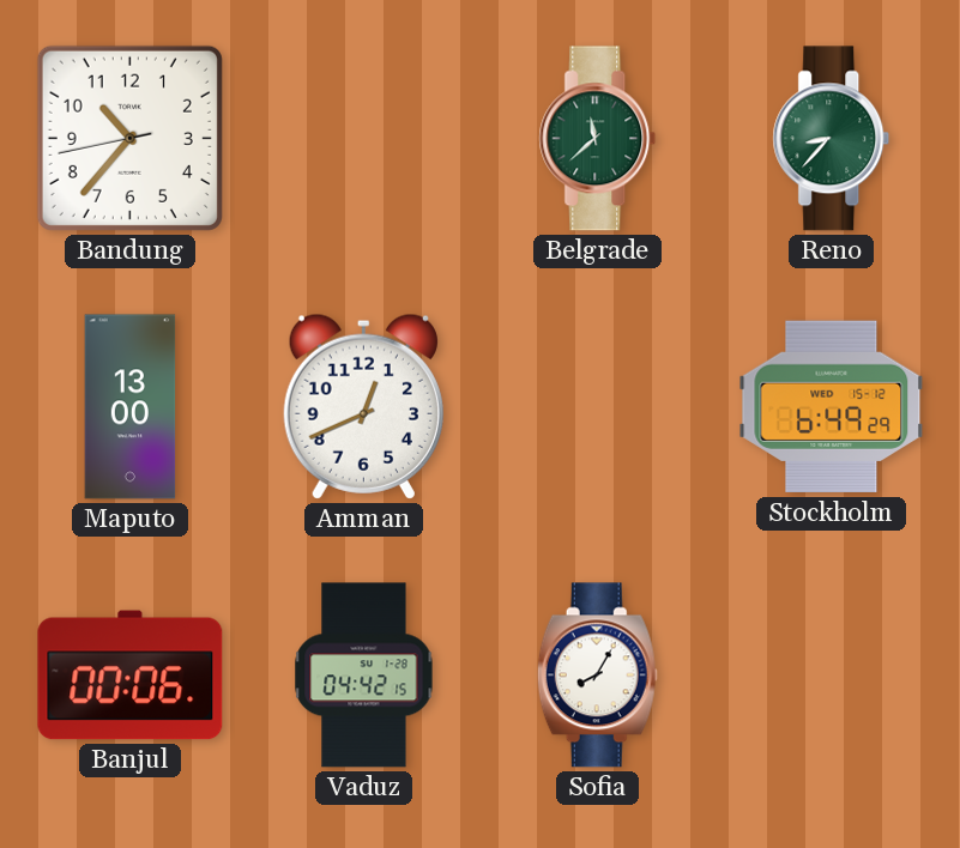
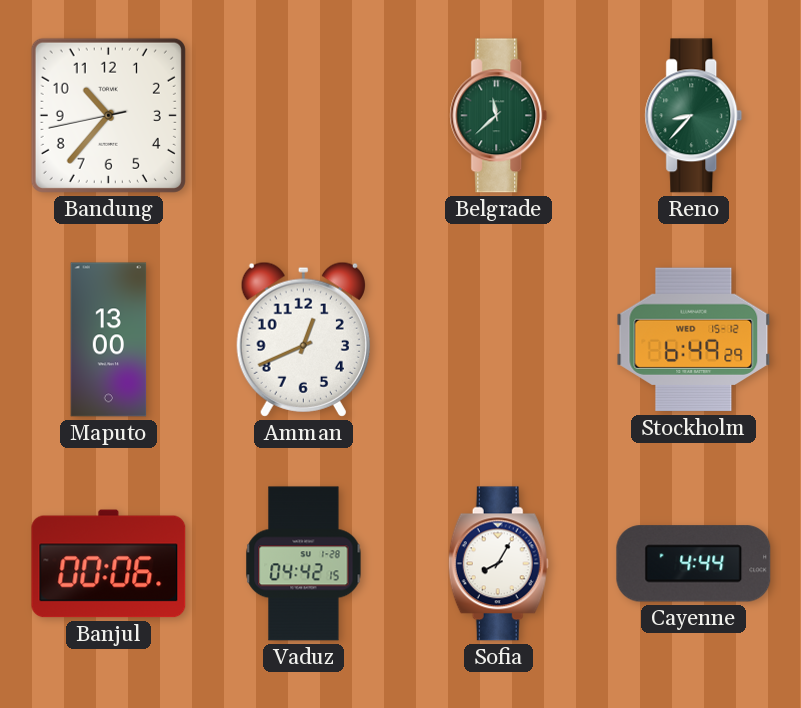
Cayenne: none -> 4:44 (694, 564)
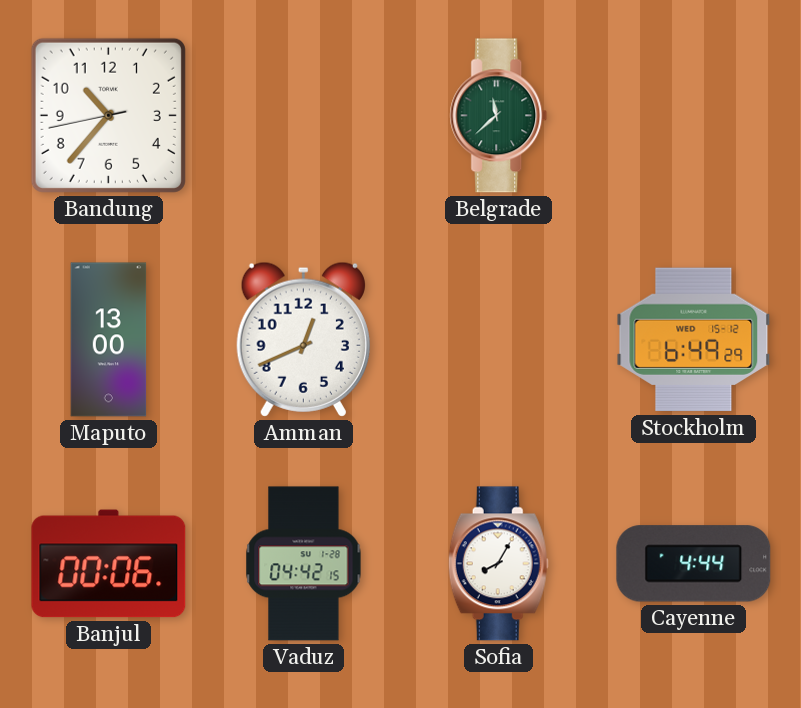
Reno: 8:37 -> none (694, 116)
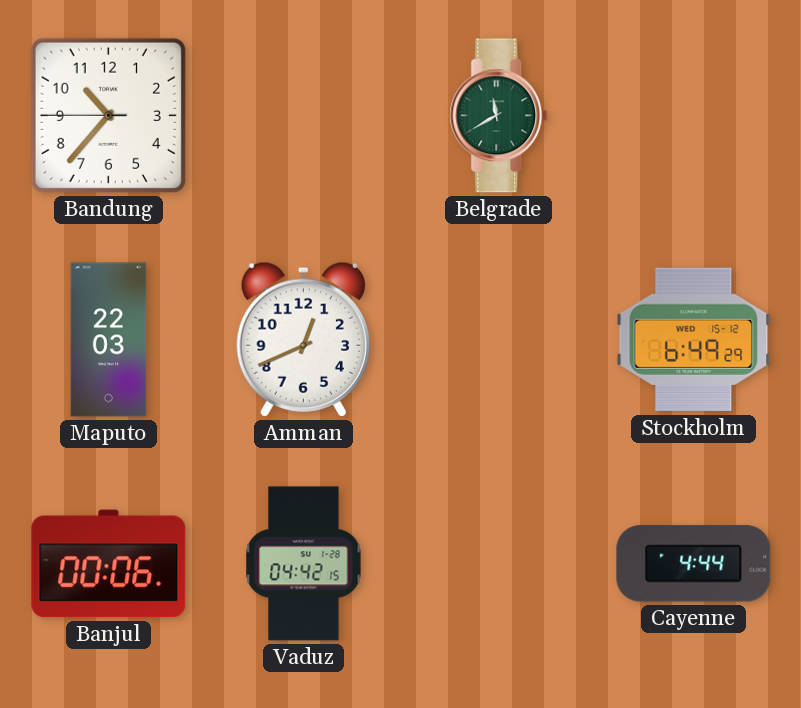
Bandung: 10:36:43 -> 10:36:45 (108, 115)
Belgrade: 11:38 -> 11:40 (499, 116)
Maputo: 13:00 -> 22:03 (109, 340)
Sofia: 8:05 -> none (498, 564)
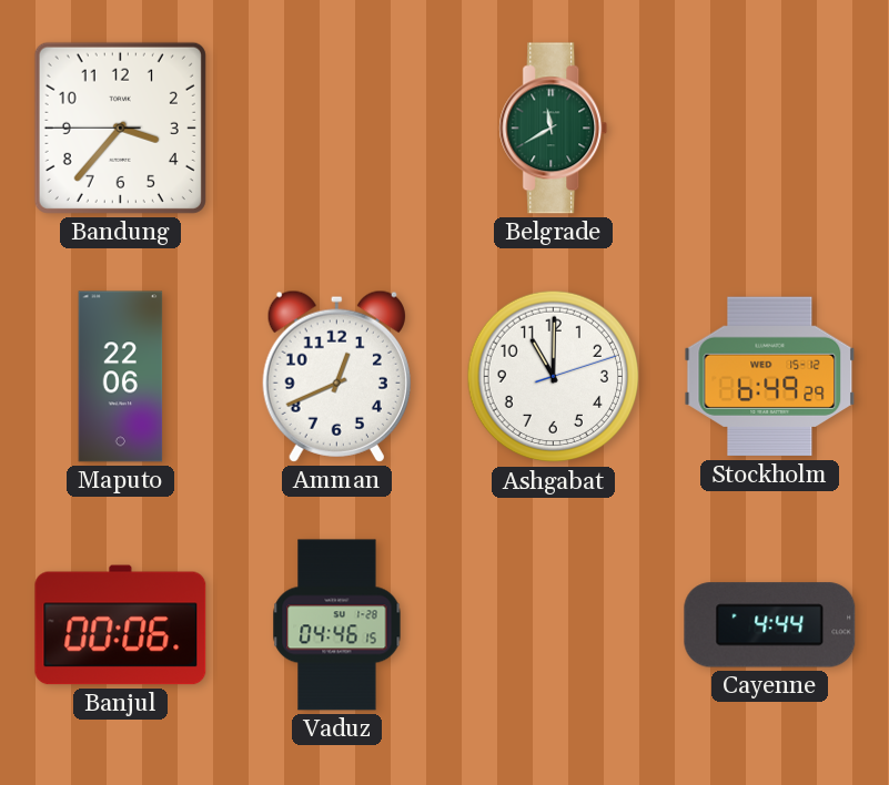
Bandung: 10:36 -> 3:36 (120, 128)
Maputo: 22:03 -> 22:06 (121, 377)
Ashgabat: none -> 11:00 (554, 377)
Vaduz: 04:42 -> 04:46 (337, 625)
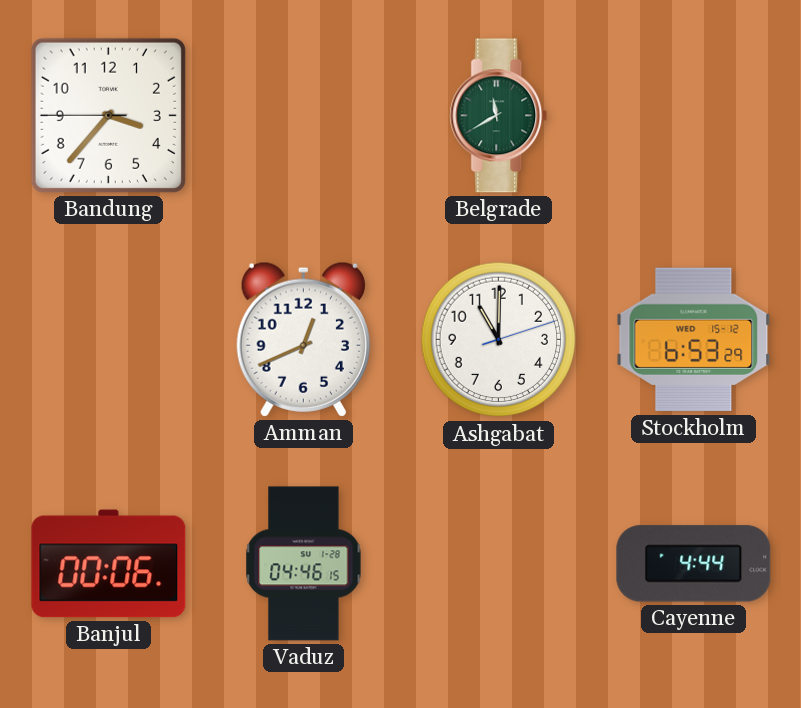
Maputo: 22:06 -> none (121, 377)
Stockholm: 6:49 -> 6:53 (694, 340)
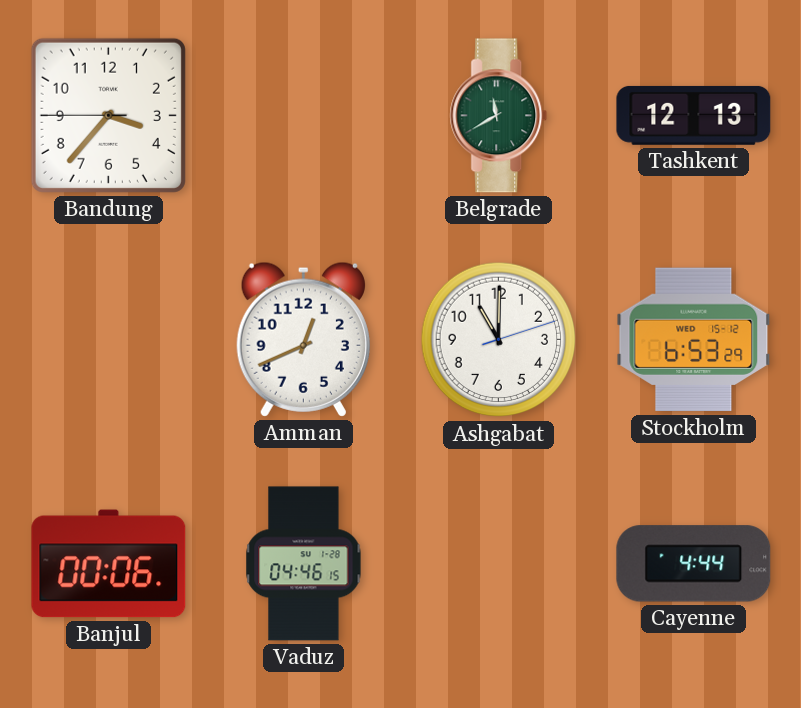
Tashkent: none -> 12:13 (694, 115)
